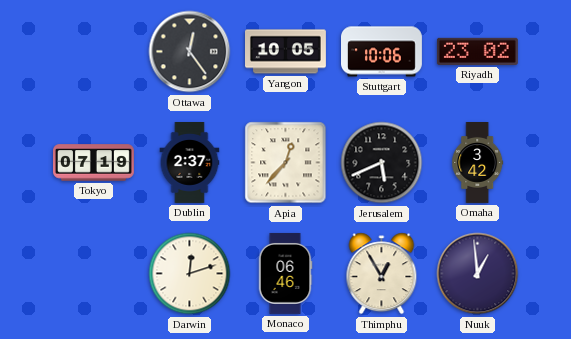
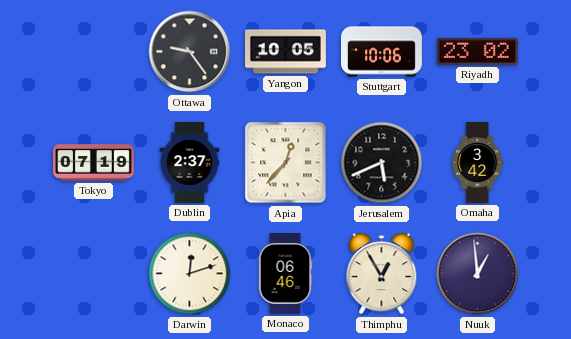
Ottawa: 12:24 -> 9:24 (190, 52)
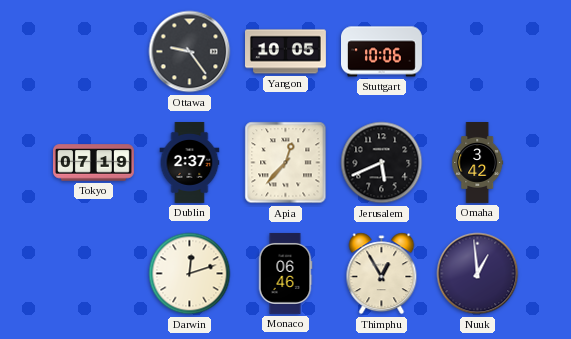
Riyadh: 23:02 -> none (477, 51)
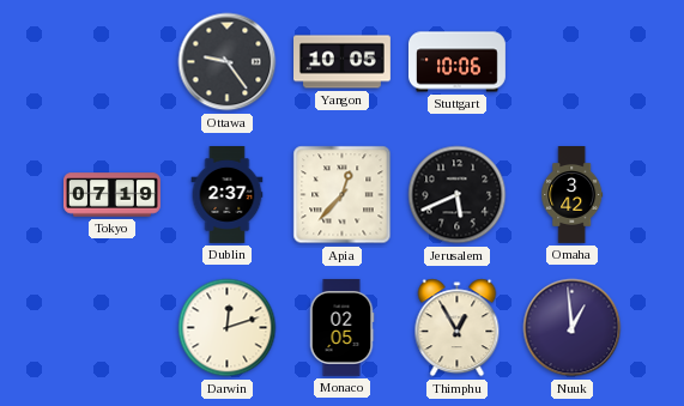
Monaco: 06:46 -> 02:05 (341, 327)
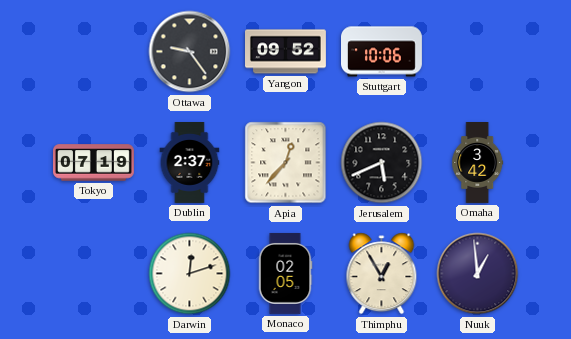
Yangon: 10:05 -> 09:52 (286, 52)
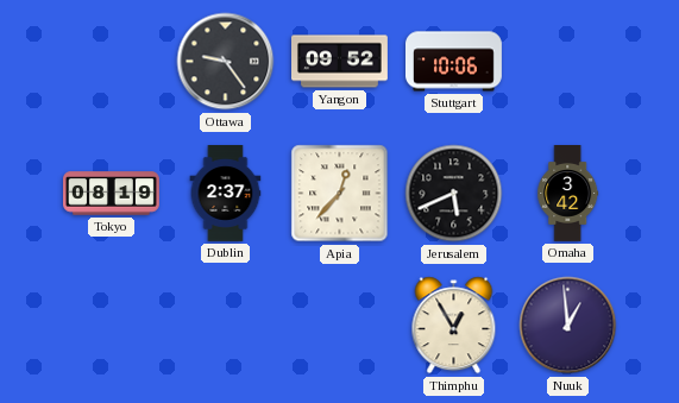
Tokyo: 07:19 -> 08:19 (112, 194)
Darwin: 12:12 -> none (190, 274)
Monaco: 02:05 -> none (285, 273)
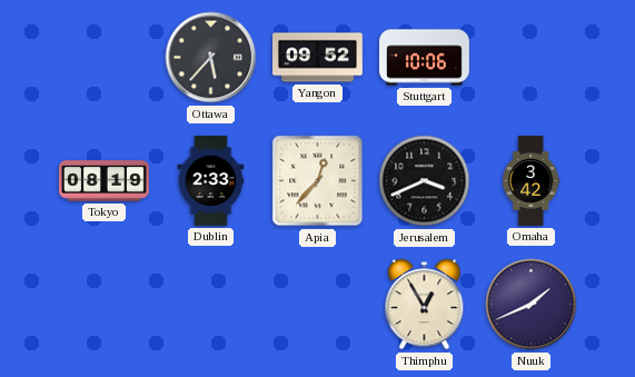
Ottawa: 9:24 -> 5:37 (211, 58)
Dublin: 2:37 -> 2:33 (211, 181)
Jerusalem: 5:41 -> 3:41 (425, 181)
Nuuk: 12:59 -> 1:41 (532, 305)
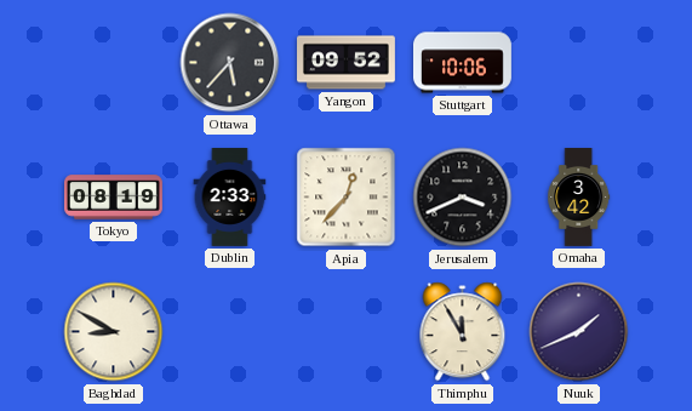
Baghdad: none -> 8:50 (114, 332)
Thimphu: 12:55 -> 11:55 (463, 332)
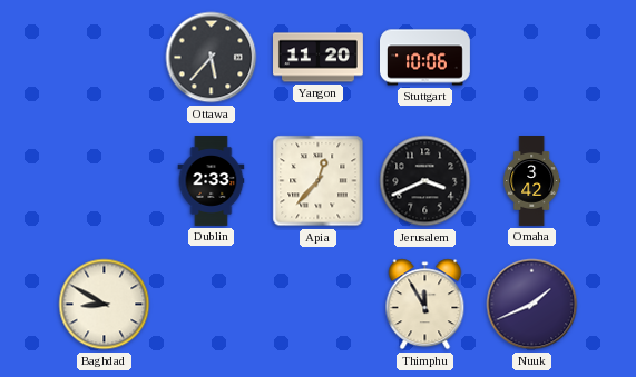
Yangon: 09:52 -> 11:20 (319, 58)
Tokyo: 08:19 -> none (114, 198)
